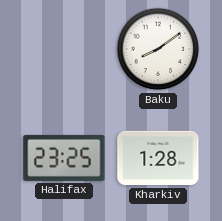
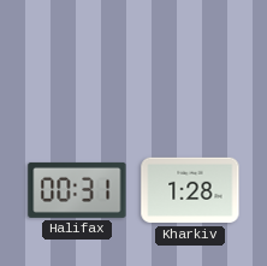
Baku: 8:09 -> none (158, 49)
Halifax: 23:25 -> 00:31 (77, 190)
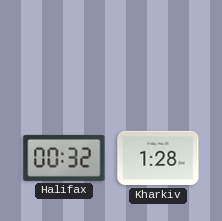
Halifax: 00:31 -> 00:32 (64, 158)
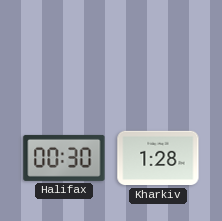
Halifax: 00:32 -> 00:30 (64, 158)
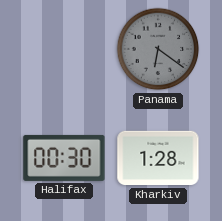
Panama: none -> 6:21 (158, 49)
